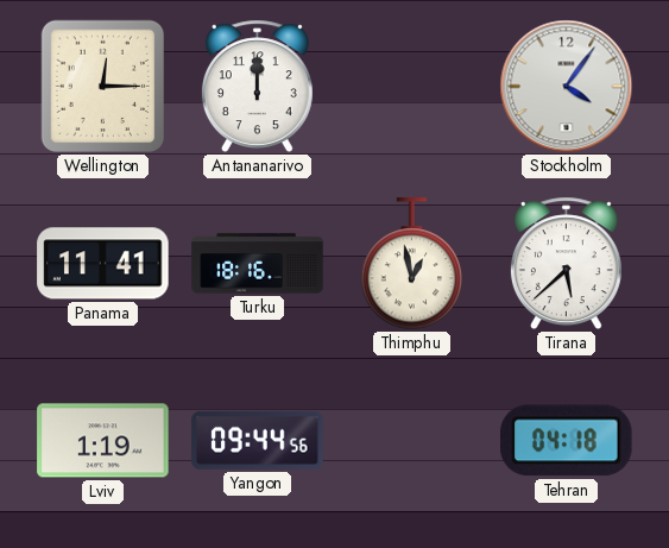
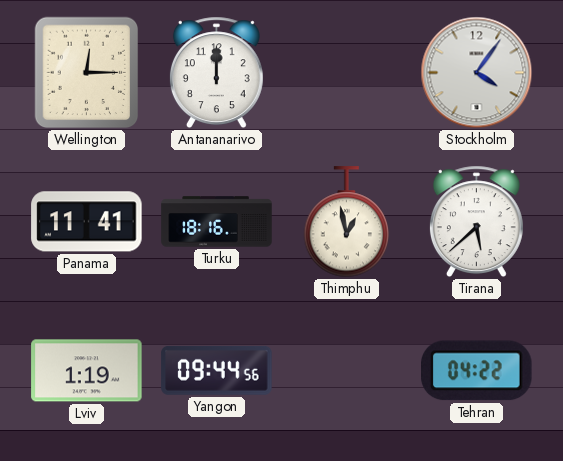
Tehran: 04:18 -> 04:22 (477, 371)
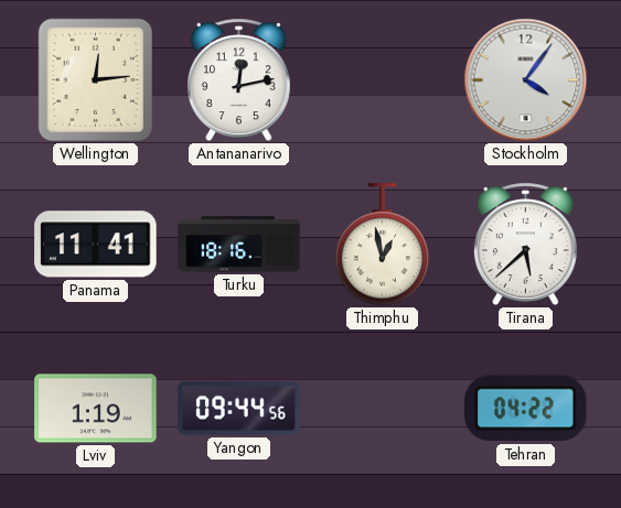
Wellington: 12:15 -> 12:14 (96, 80)
Antananarivo: 12:00 -> 12:13 (238, 80)
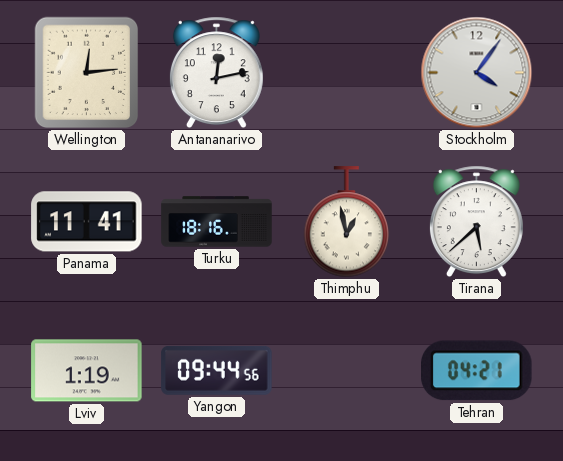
Tehran: 04:22 -> 04:21 (477, 371)
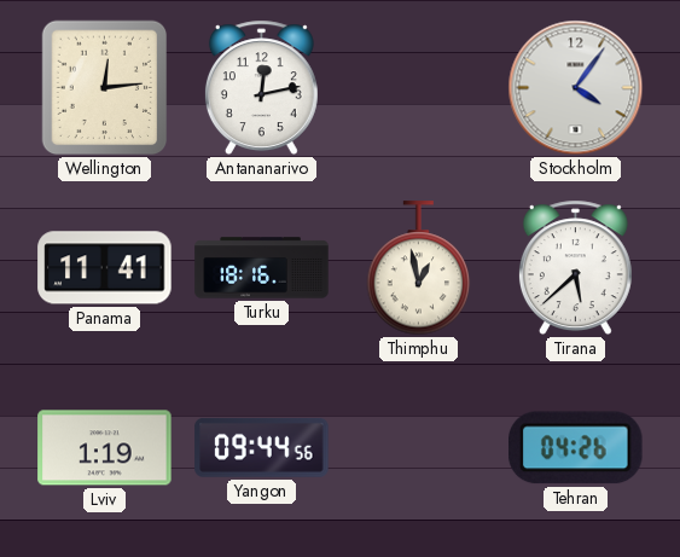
Tehran: 04:21 -> 04:26 (576, 448)
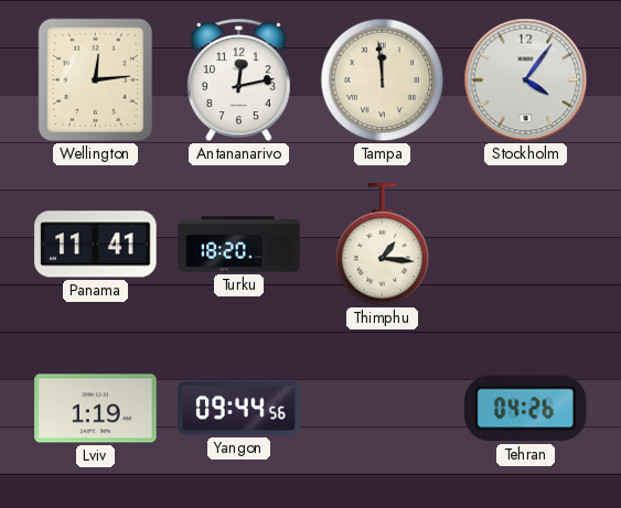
Tampa: none -> 11:59 (383, 80)
Turku: 18:16 -> 18:20 (239, 245)
Thimphu: 12:58 -> 1:16 (383, 245)
Tirana: 5:38 -> none (575, 268)
